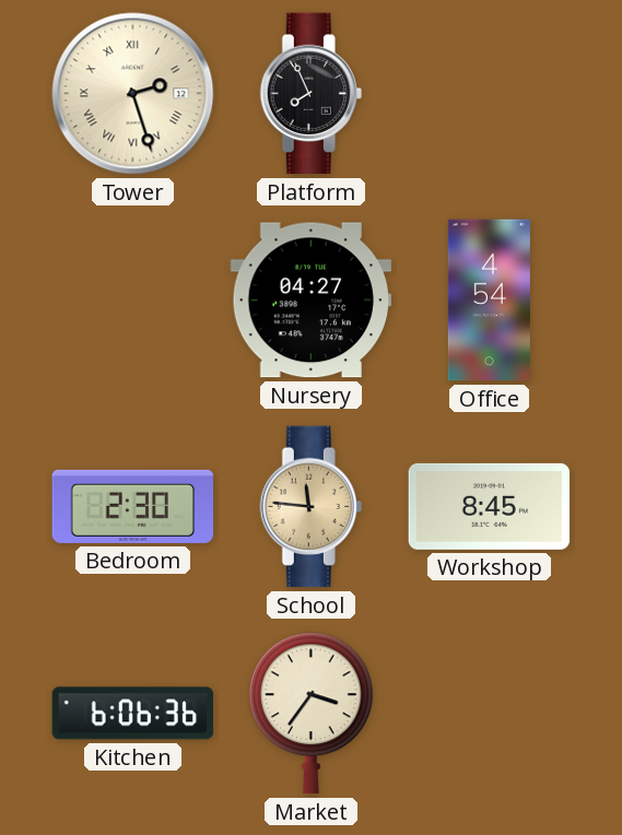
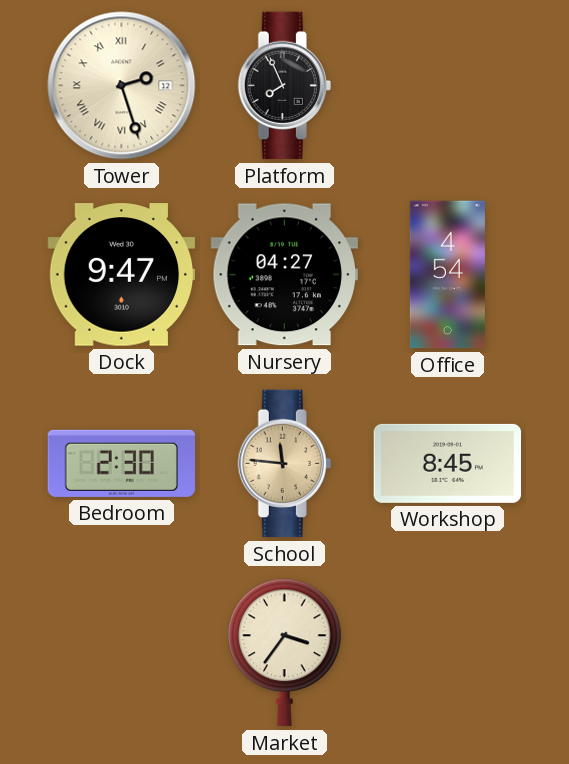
Dock: none -> 9:47 (122, 275)
Kitchen: 6:06 -> none (133, 714)
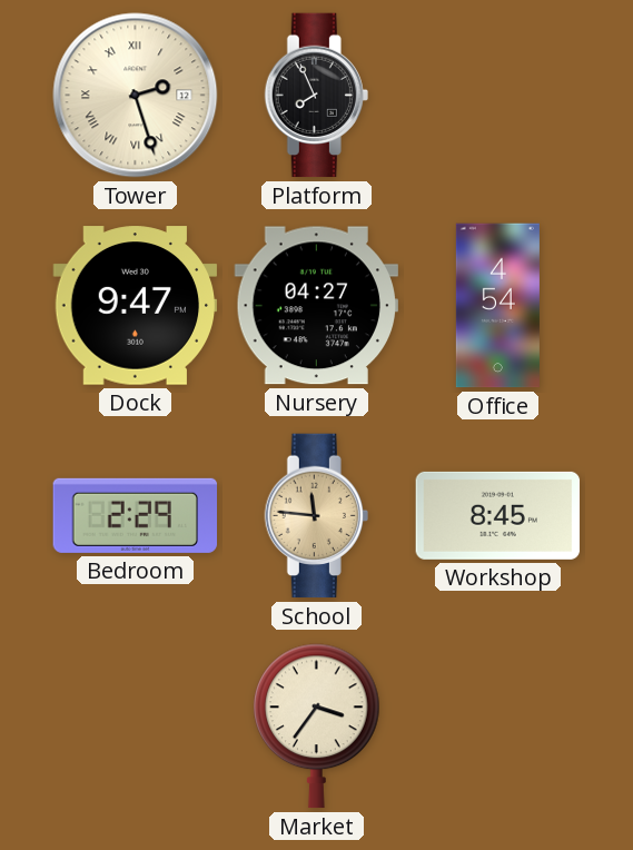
Bedroom: 2:30 -> 2:29 (136, 515)
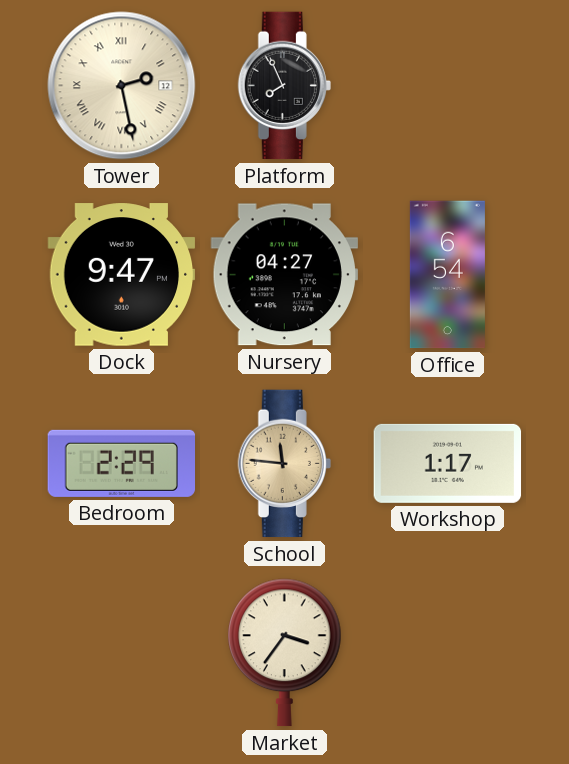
Tower: 2:27 -> 2:28 (122, 86)
Office: 4:54 -> 6:54 (447, 275)
Workshop: 8:45 -> 1:17 (448, 463)
